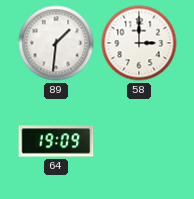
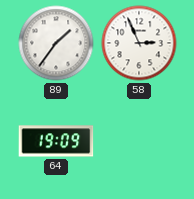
89: 1:31 -> 1:36 (56, 43)
58: 3:00 -> 2:56 (139, 43)
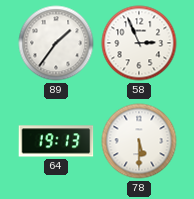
64: 19:09 -> 19:13 (56, 141)
78: none -> 5:30 (139, 141)
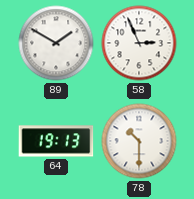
89: 1:36 -> 1:50 (56, 43)
78: 5:30 -> 10:30 (139, 141)
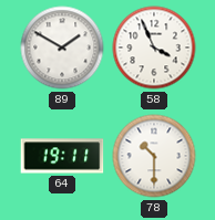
58: 2:56 -> 3:56 (154, 48)
64: 19:13 -> 19:11 (62, 156)
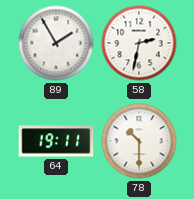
89: 1:50 -> 1:55 (56, 43)
58: 3:56 -> 2:32 (139, 43)
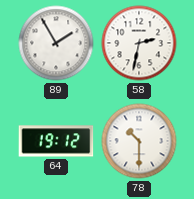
64: 19:11 -> 19:12 (56, 141)
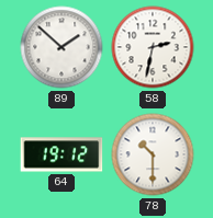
89: 1:55 -> 1:52 (61, 47)
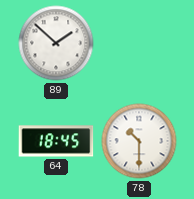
58: 2:32 -> none (153, 47)
64: 19:12 -> 18:45 (56, 141)
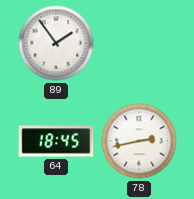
89: 1:52 -> 1:54 (56, 43)
78: 10:30 -> 2:43 (139, 141)
